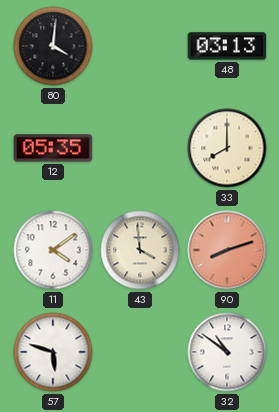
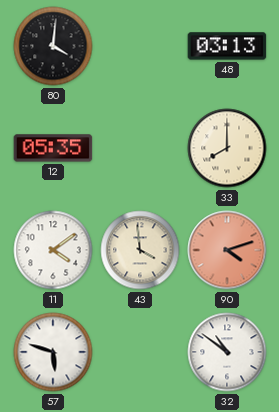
90: 8:12 -> 4:12 (227, 250)
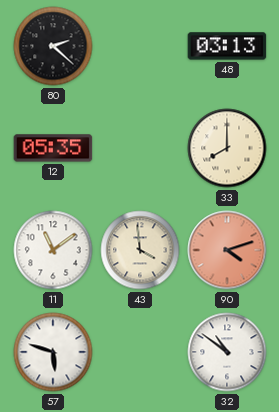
80: 4:01 -> 2:22 (53, 46)
11: 4:09 -> 11:09 (53, 250)
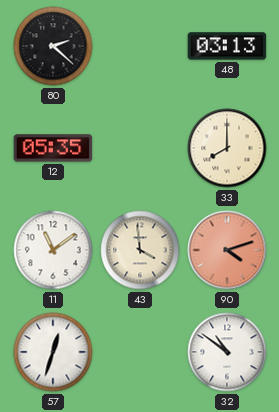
57: 5:48 -> 12:33 (53, 352)
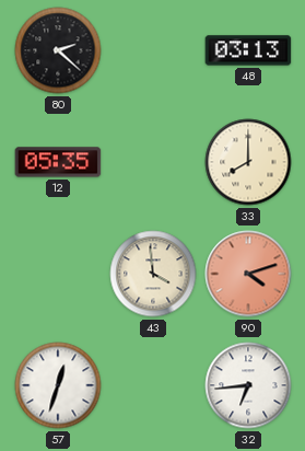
11: 11:09 -> none (53, 250)
32: 10:51 -> 6:44 (248, 385)
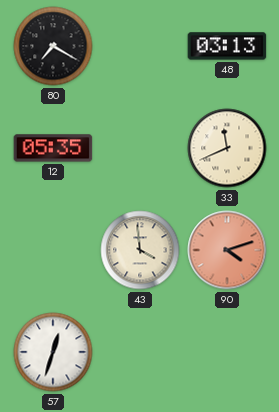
80: 2:22 -> 7:20 (53, 46)
33: 8:00 -> 11:41 (227, 148)
32: 6:44 -> none (248, 385)
